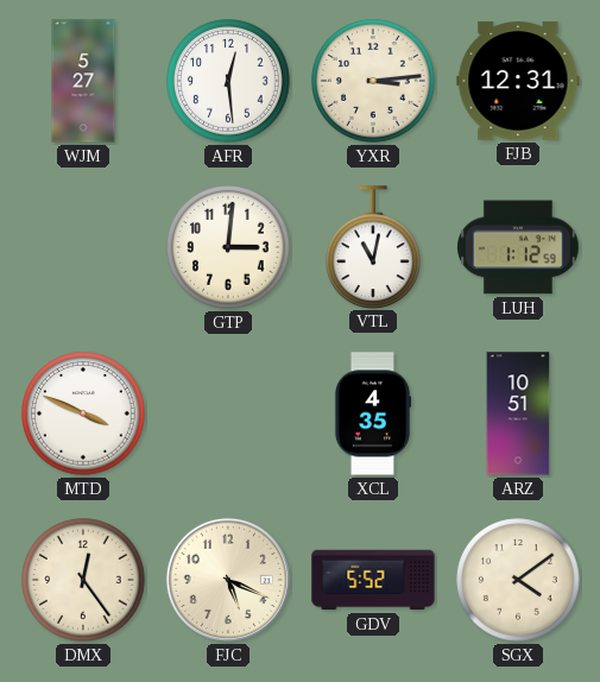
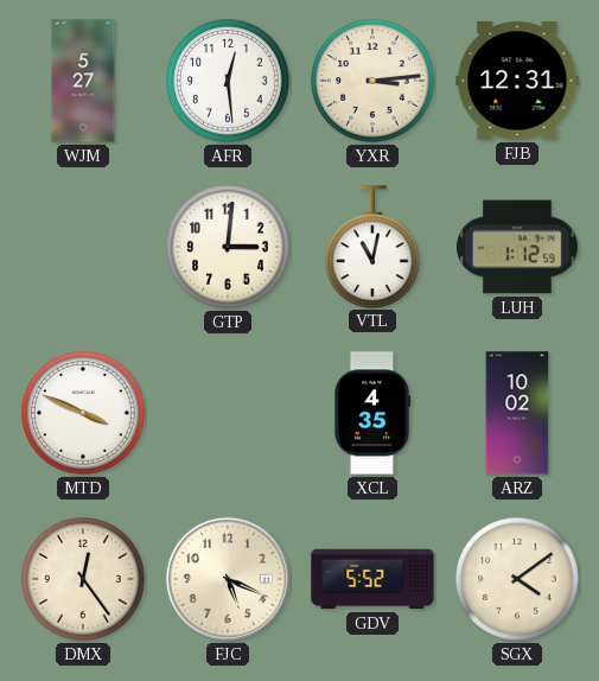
ARZ: 10:51 -> 10:02 (517, 413)
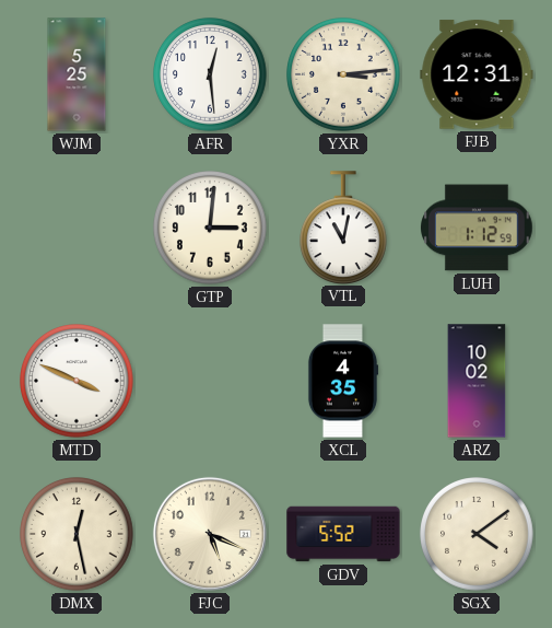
WJM: 5:27 -> 5:25 (77, 74)
DMX: 12:24 -> 12:28 (77, 534)
